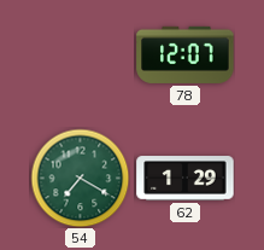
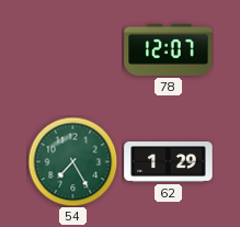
54: 7:20 -> 7:25 (72, 161)
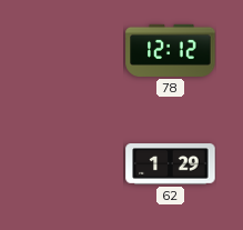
78: 12:07 -> 12:12 (171, 50)
54: 7:25 -> none (72, 161)
